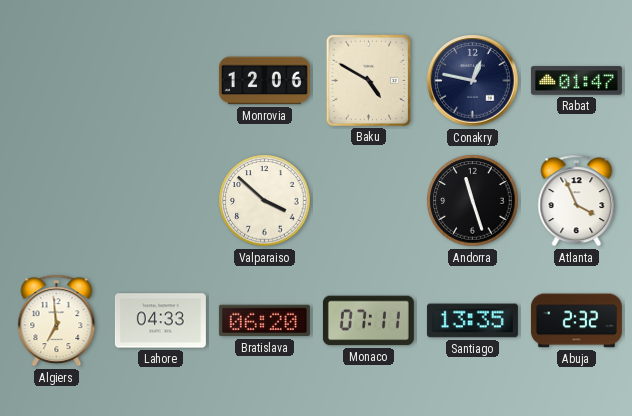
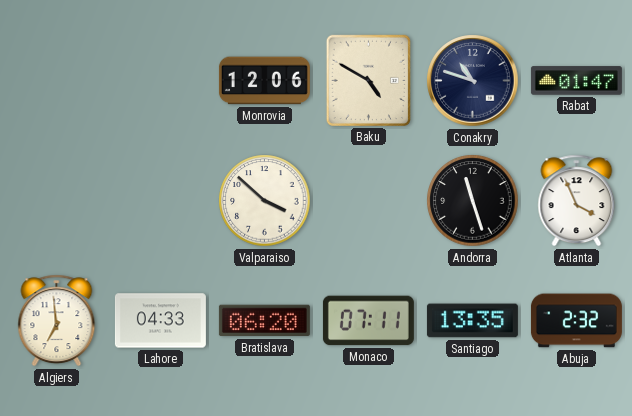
Conakry: 12:47 -> 10:48 (473, 81)
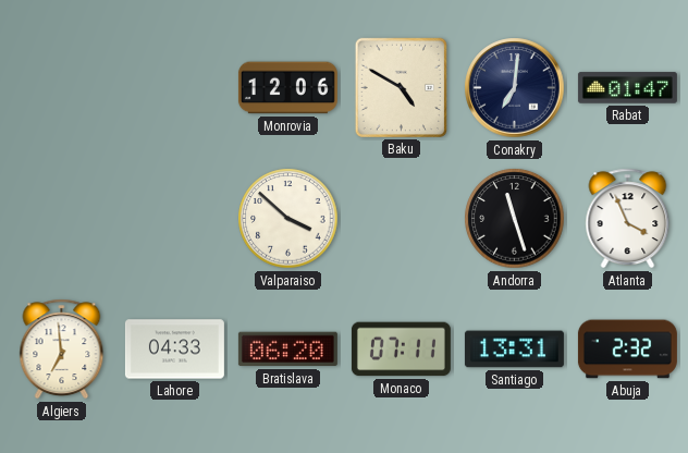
Conakry: 10:48 -> 7:01 (515, 88)
Santiago: 13:35 -> 13:31 (514, 350)
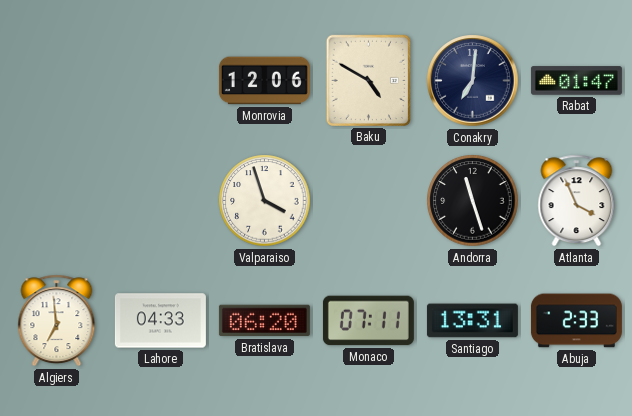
Valparaiso: 3:52 -> 3:57 (265, 201)
Abuja: 2:32 -> 2:33 (576, 321)
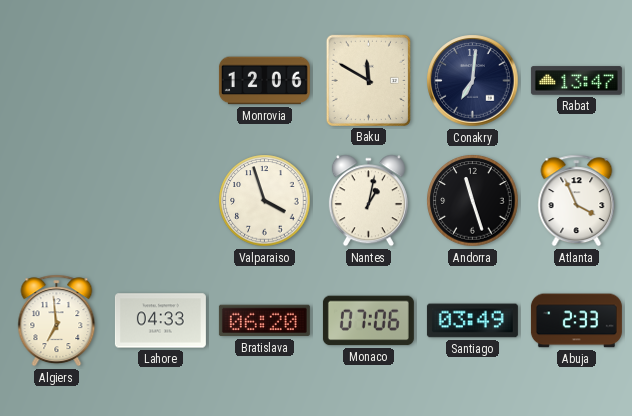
Baku: 4:50 -> 11:50 (368, 80)
Rabat: 01:47 -> 13:47 (576, 81)
Nantes: none -> 1:02 (368, 201)
Monaco: 07:11 -> 07:06 (368, 321)
Santiago: 13:31 -> 03:49 (472, 321)
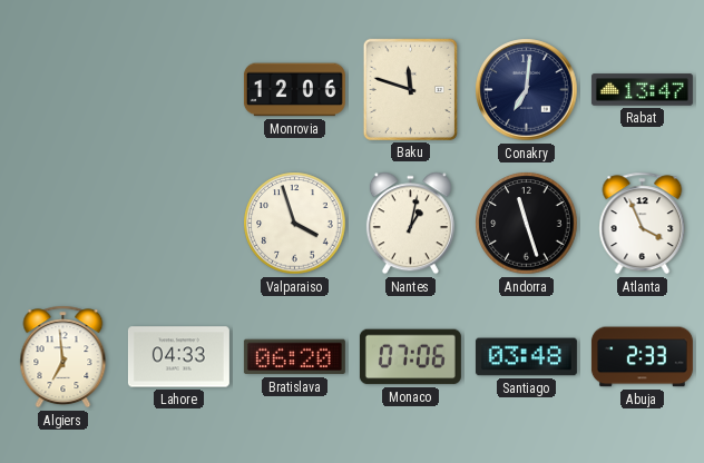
Baku: 11:50 -> 11:48 (410, 89)
Santiago: 03:49 -> 03:48 (526, 357)
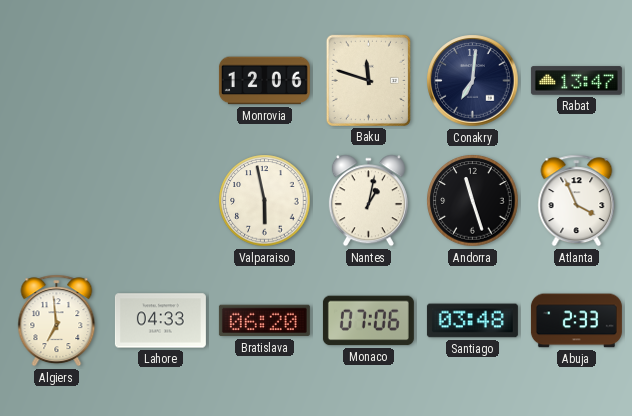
Valparaiso: 3:57 -> 5:58 (265, 201)
